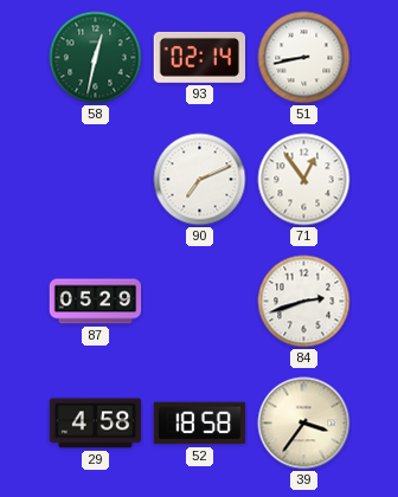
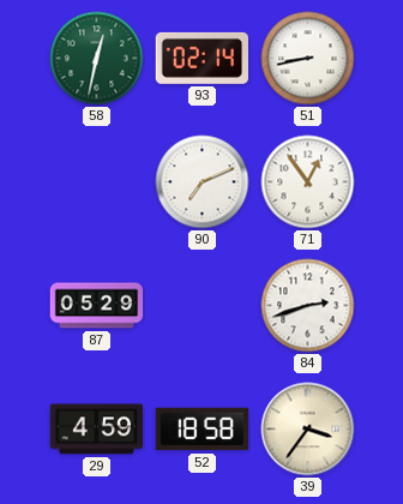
29: 4:58 -> 4:59 (97, 430)
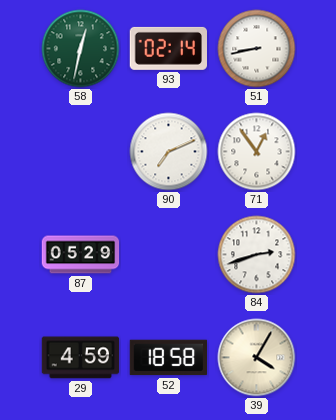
39: 3:36 -> 4:05 (257, 358)
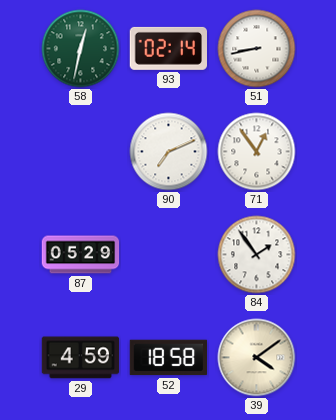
84: 2:42 -> 1:54 (257, 255)
39: 4:05 -> 4:09 (257, 358)
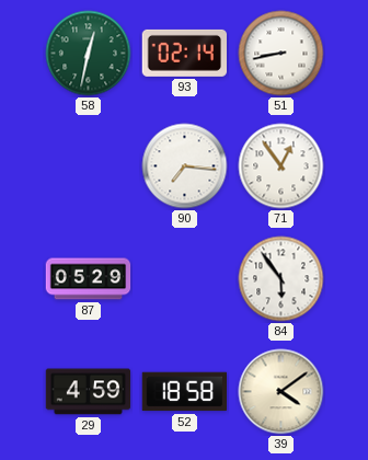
90: 7:11 -> 7:16 (185, 166)
84: 1:54 -> 5:54 (281, 279)
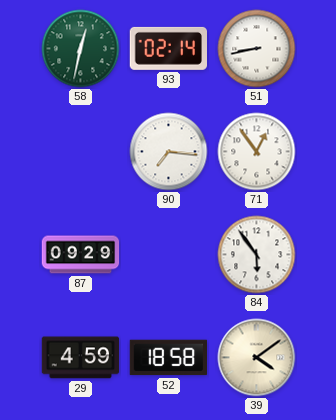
87: 05:29 -> 09:29 (81, 255)
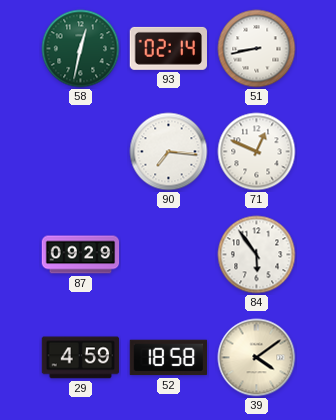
71: 12:54 -> 12:49 (257, 152)
